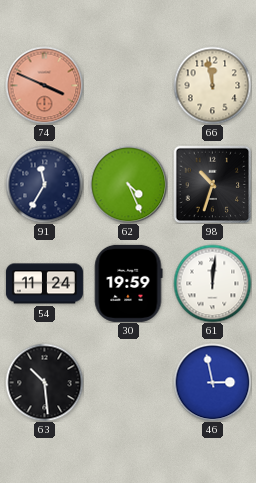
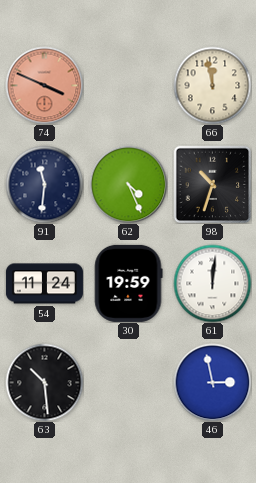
91: 11:35 -> 11:31 (44, 184)
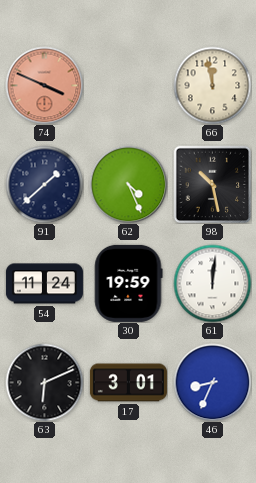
91: 11:31 -> 1:38 (44, 184)
98: 10:33 -> 10:28 (212, 184)
63: 10:29 -> 6:11 (44, 382)
17: none -> 3:01 (128, 383)
46: 2:58 -> 8:34 (212, 382)
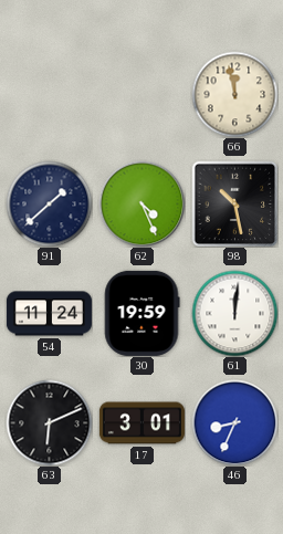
74: 3:49 -> none (44, 85)
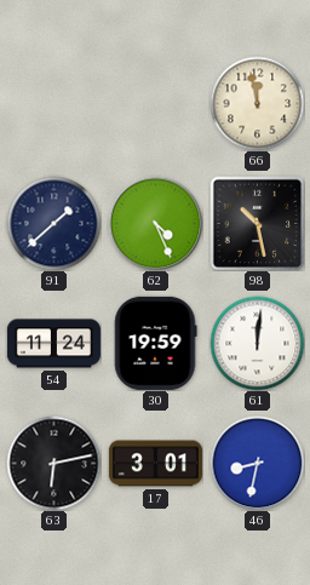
63: 6:11 -> 6:13 (53, 463)
46: 8:34 -> 8:32 (257, 463)
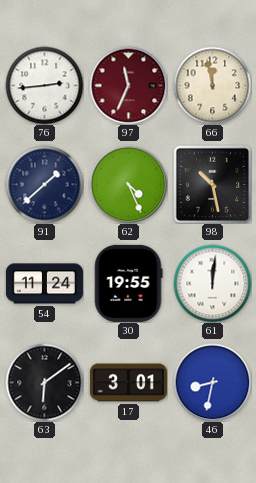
76: none -> 2:44 (44, 85)
97: none -> 11:34 (128, 85)
30: 19:59 -> 19:55 (128, 283)
63: 6:13 -> 6:09 (44, 382)
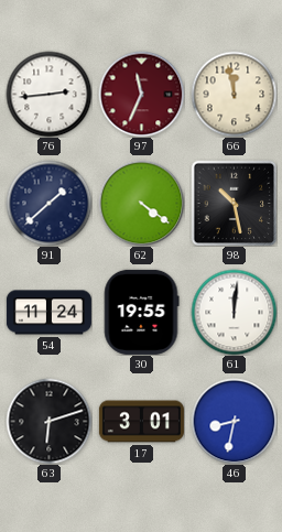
62: 4:26 -> 4:21 (141, 203)
63: 6:09 -> 6:12 (48, 421)
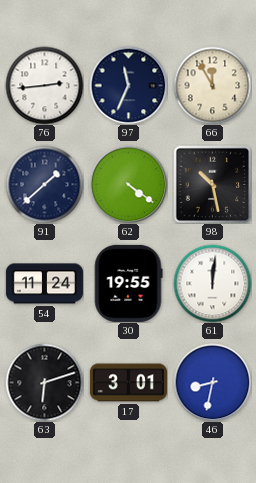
97 dial: burgundy -> navy (128, 85)
66: 11:58 -> 11:55 (212, 85)
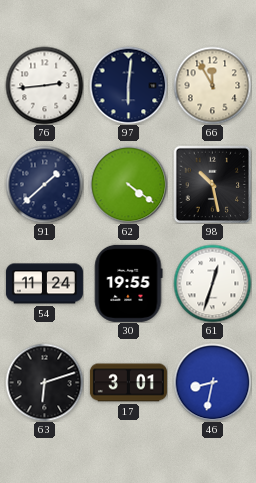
97: 11:34 -> 6:01 (128, 85)
61: 12:01 -> 12:33 (212, 283)
